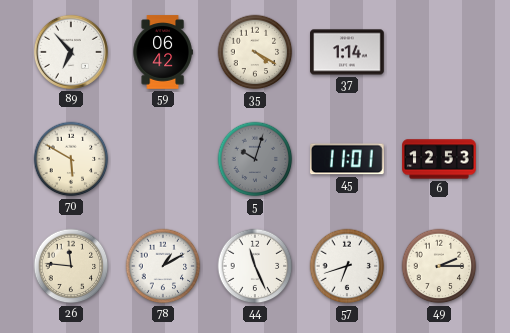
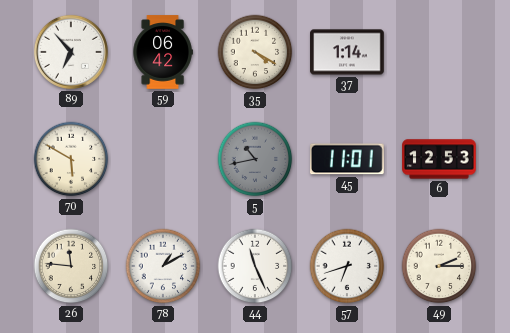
5: 10:03 -> 10:43 (255, 159)
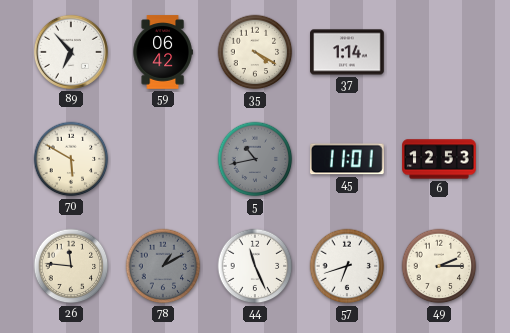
78 dial: white -> grey (163, 266)
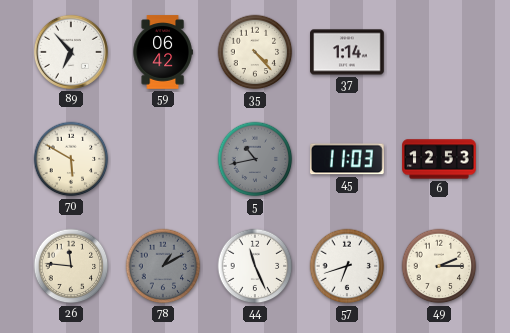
35: 4:20 -> 4:23 (255, 52)
45: 11:01 -> 11:03 (348, 159)
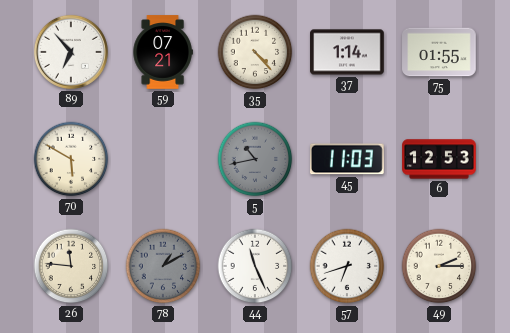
59: 06:42 -> 07:21 (163, 52)
75: none -> 01:55 (439, 52)
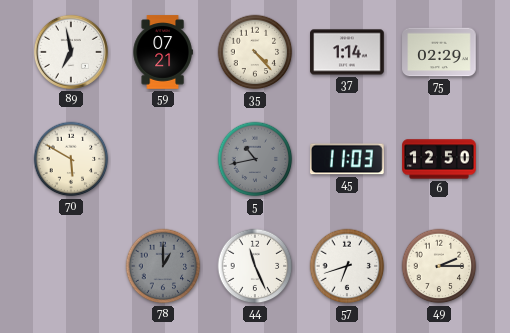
89: 6:53 -> 6:58 (71, 52)
75: 01:55 -> 02:29 (439, 52)
6: 12:53 -> 12:50 (439, 159)
26: 11:46 -> none (71, 266)
78: 1:10 -> 1:00 (163, 266)
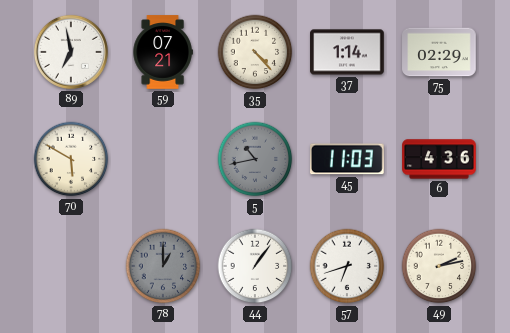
6: 12:50 -> 4:36 (439, 159)
44: 11:26 -> 1:06 (255, 266)
49: 2:15 -> 2:13 (439, 266)
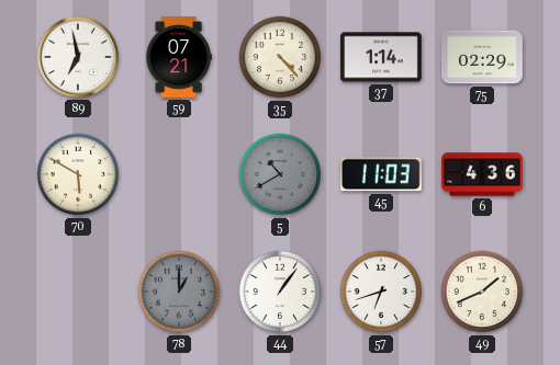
5: 10:43 -> 10:40 (280, 174)
49: 2:13 -> 1:41 (482, 292)
